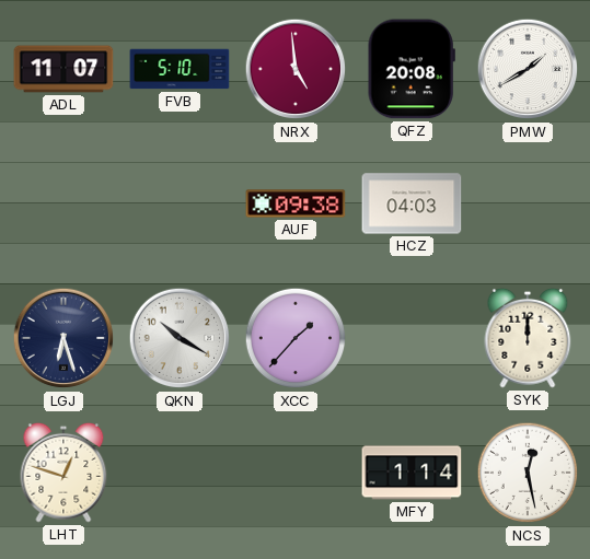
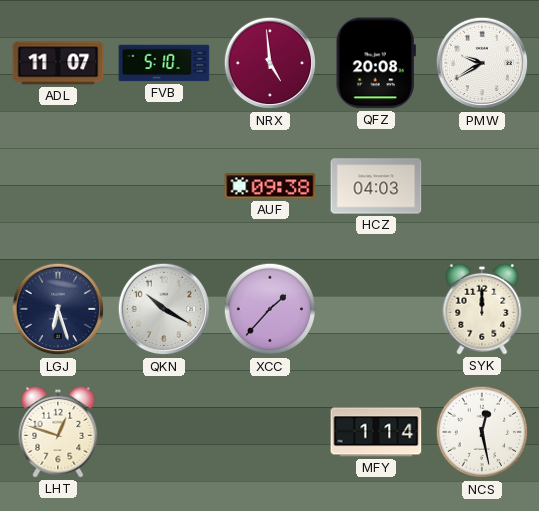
PMW: 1:40 -> 9:40 (482, 63)
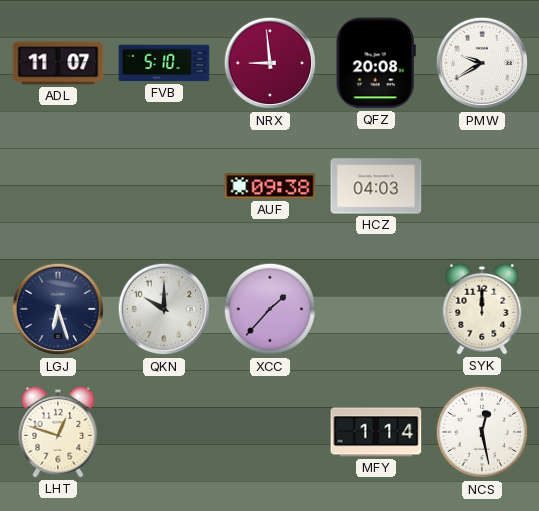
NRX: 4:59 -> 8:59 (270, 63)
QKN: 10:20 -> 10:00 (164, 309)
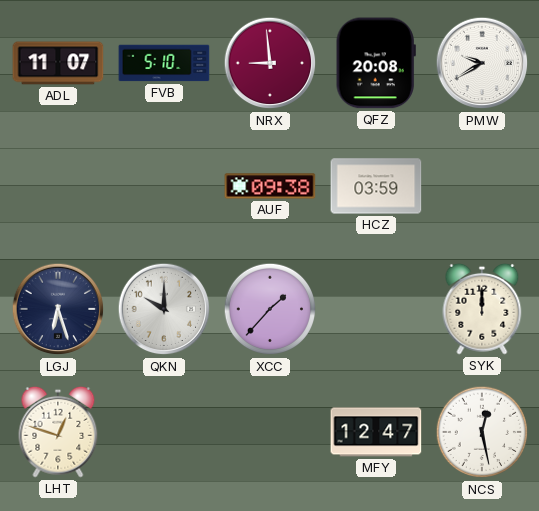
HCZ: 04:03 -> 03:59 (376, 186)
MFY: 1:14 -> 12:47 (376, 432)
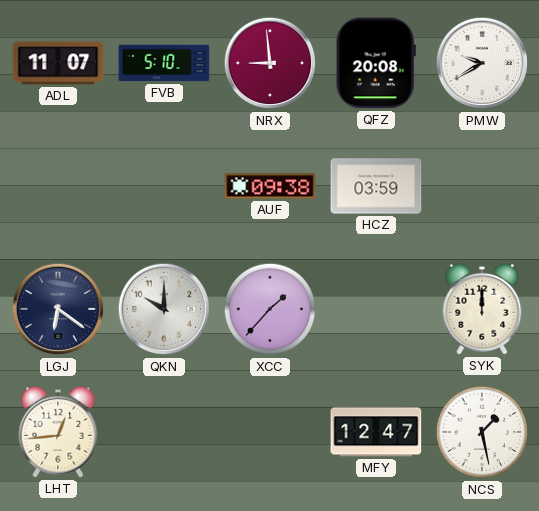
LGJ: 6:27 -> 6:21 (58, 309)
LHT: 12:48 -> 12:44 (58, 432)
NCS: 12:28 -> 1:28 (482, 432)
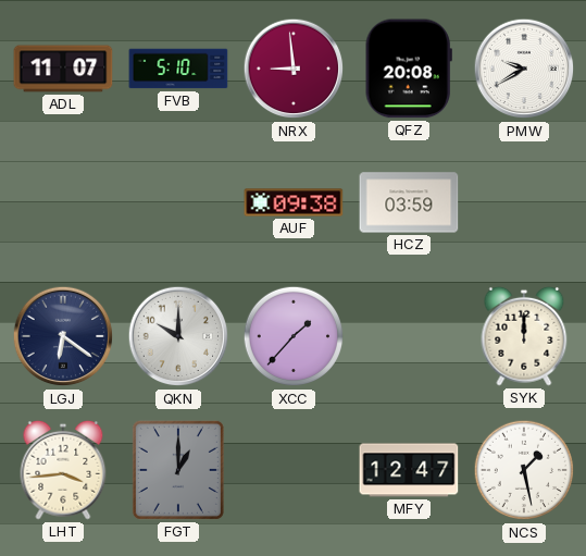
LHT: 12:44 -> 3:44 (63, 470)
FGT: none -> 1:00 (178, 470)
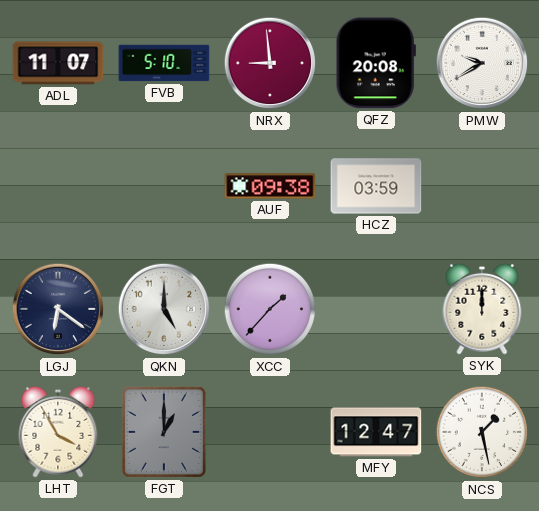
QKN: 10:00 -> 5:00 (164, 309)
LHT: 3:44 -> 3:55 (58, 432)
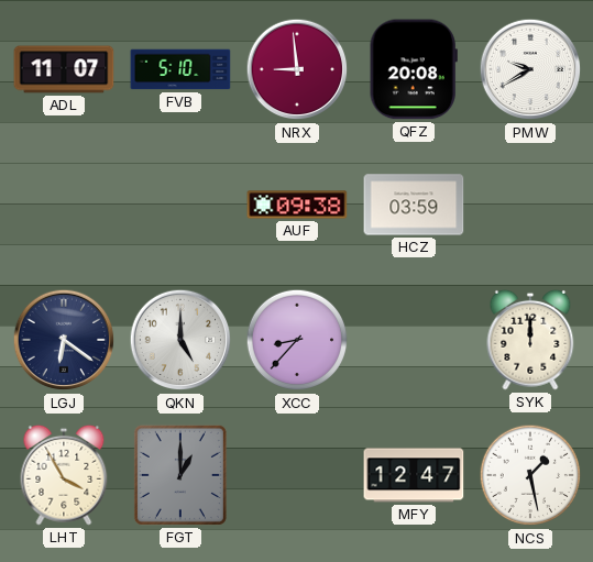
XCC: 1:37 -> 8:37 (297, 340)
